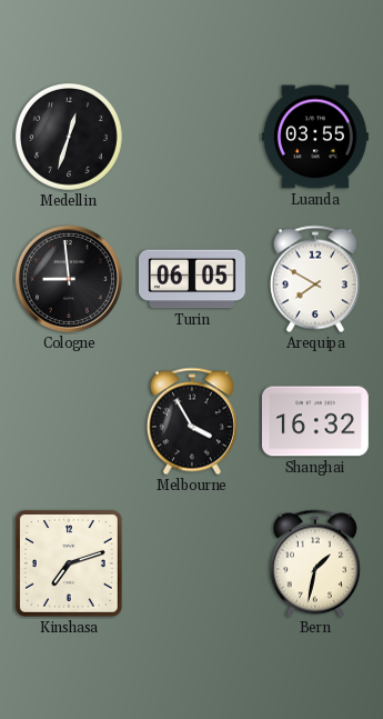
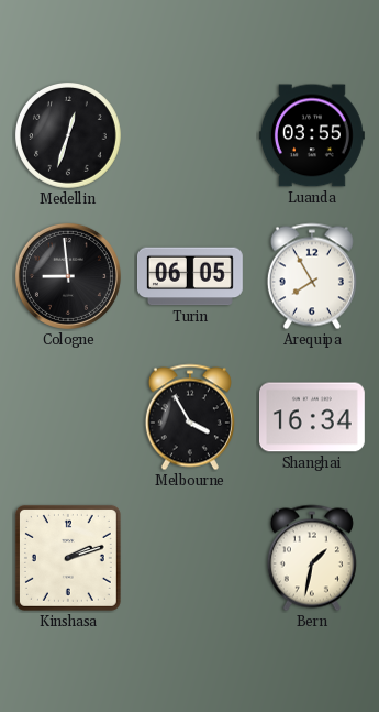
Arequipa: 7:50 -> 7:55 (312, 276)
Shanghai: 16:32 -> 16:34 (312, 417)
Kinshasa: 7:12 -> 2:12 (68, 558)
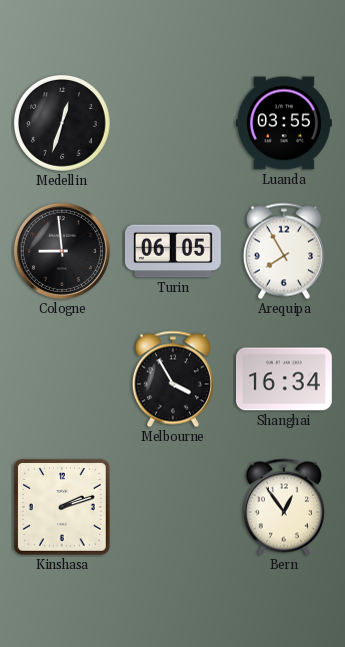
Bern: 1:32 -> 12:54 (284, 507)
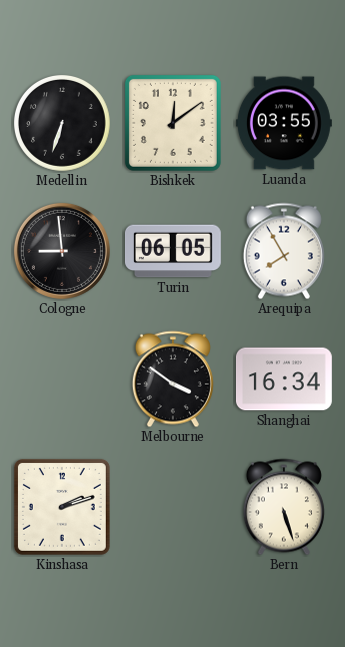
Medellin: 12:33 -> 6:33 (63, 124)
Bishkek: none -> 12:09 (173, 123)
Melbourne: 3:55 -> 3:51 (173, 379)
Bern: 12:54 -> 5:27 (284, 507)
